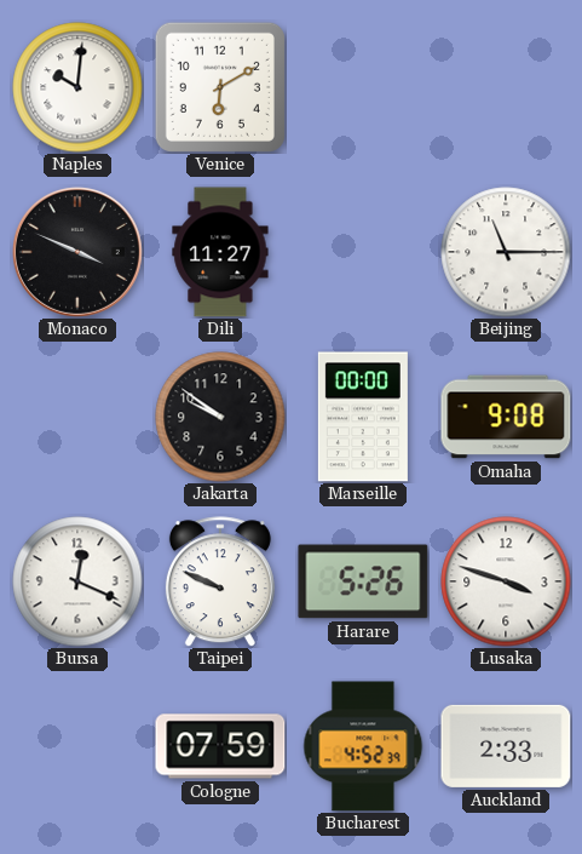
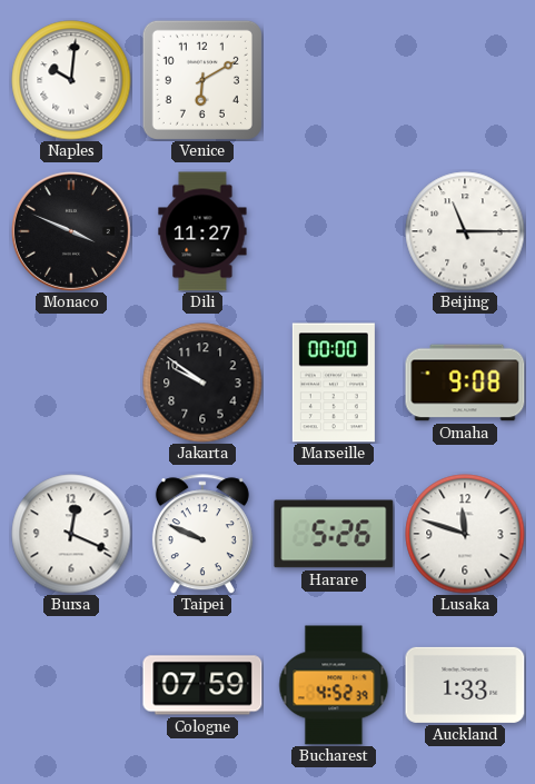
Lusaka: 3:48 -> 11:48 (465, 534)
Auckland: 2:33 -> 1:33 (465, 685)
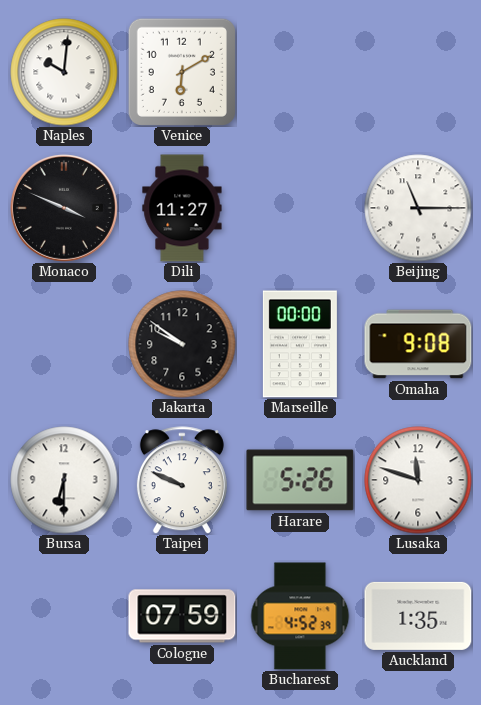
Bursa: 12:19 -> 6:30 (64, 480)
Auckland: 1:33 -> 1:35 (418, 616)
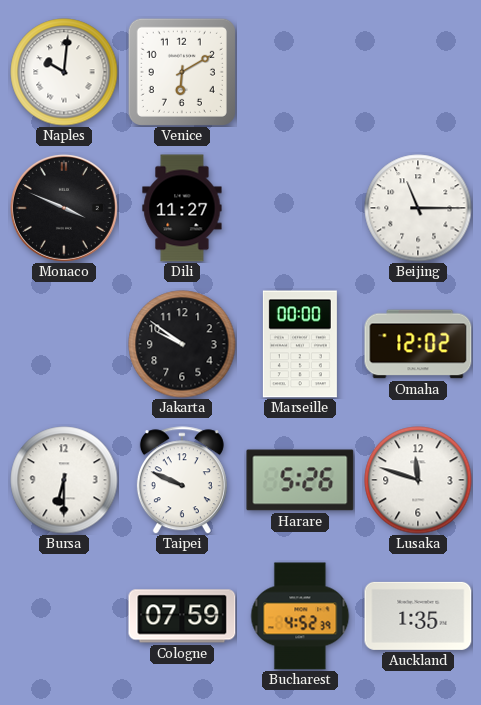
Omaha: 9:08 -> 12:02 (418, 344)
